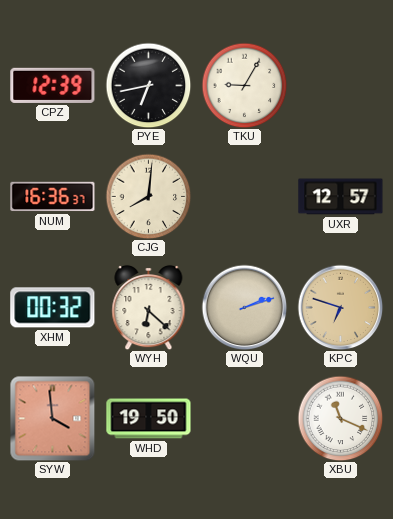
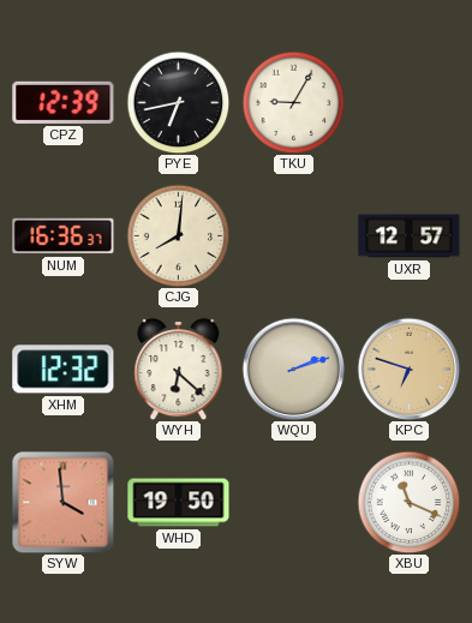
XHM: 00:32 -> 12:32 (64, 370)
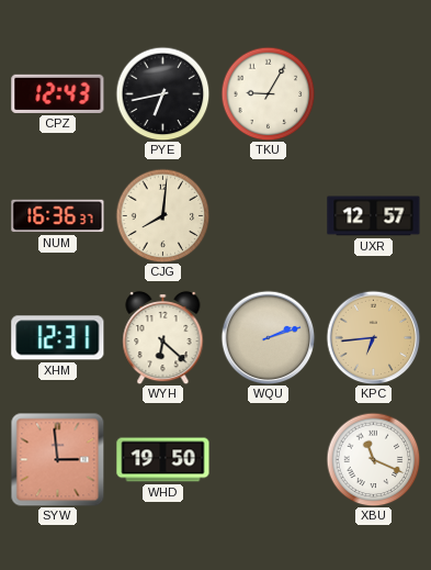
CPZ: 12:39 -> 12:43 (58, 93)
XHM: 12:32 -> 12:31 (58, 338)
KPC: 6:48 -> 6:44 (373, 337)
SYW: 3:59 -> 2:59 (57, 459)
